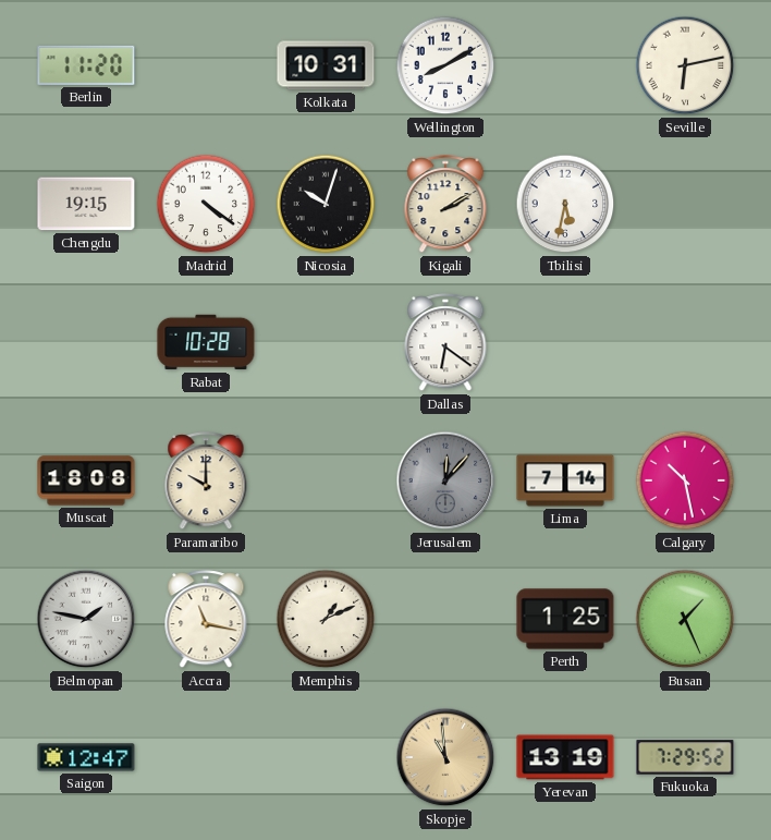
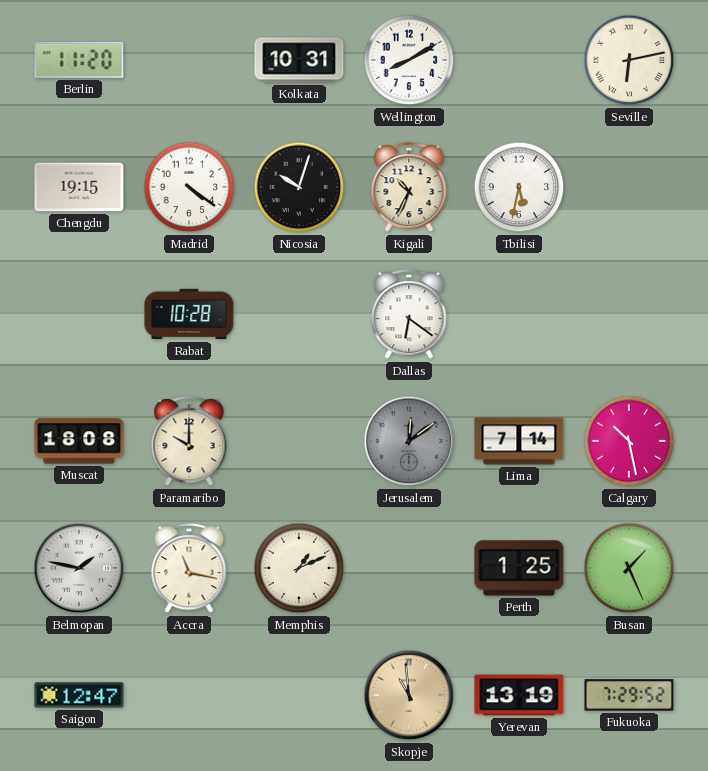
Kigali: 2:10 -> 10:34 (409, 188)
Jerusalem: 12:07 -> 12:09 (409, 441)
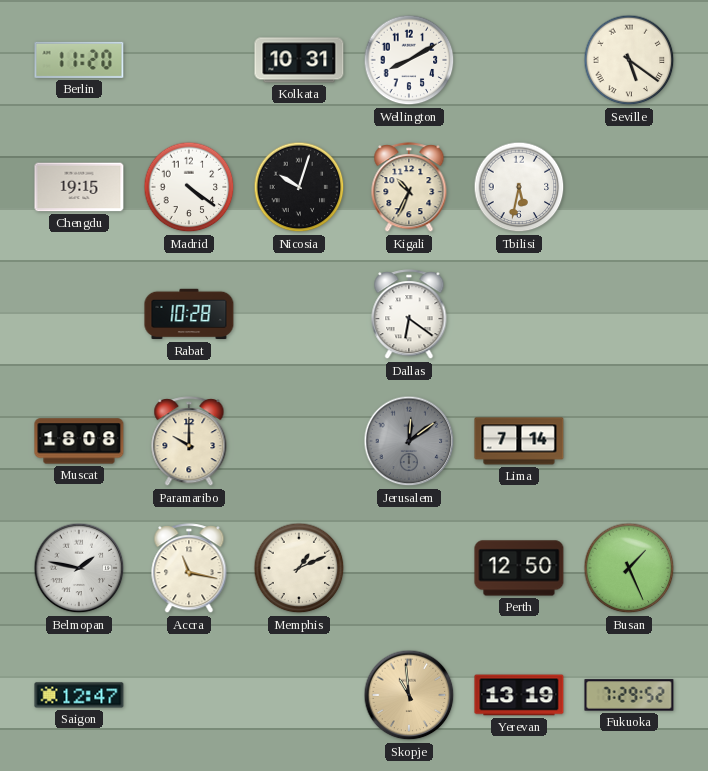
Seville: 6:13 -> 5:21 (629, 60)
Calgary: 10:28 -> none (629, 441)
Perth: 1:25 -> 12:50 (519, 568)
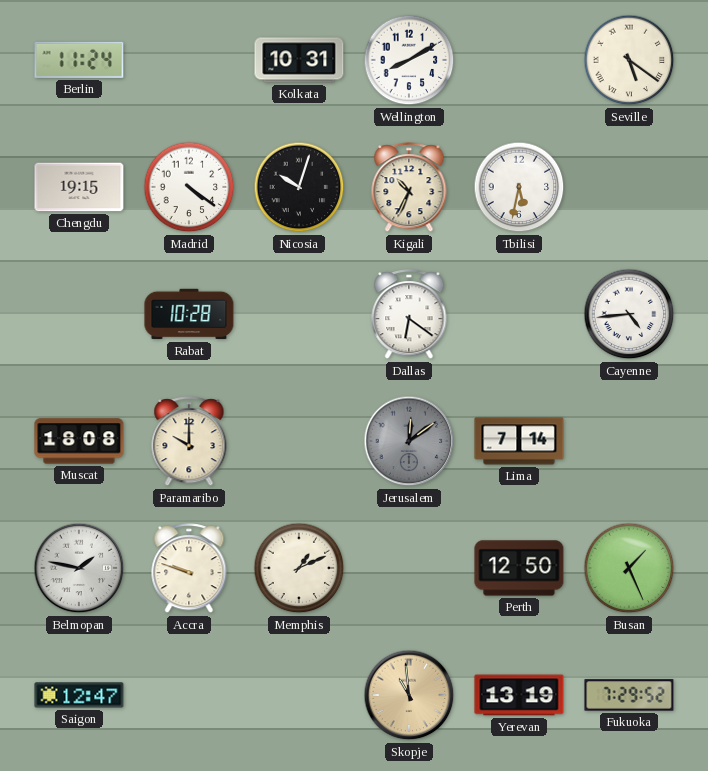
Berlin: 11:20 -> 11:24 (79, 60)
Cayenne: none -> 4:44 (629, 314)
Accra: 11:17 -> 9:48 (189, 569)
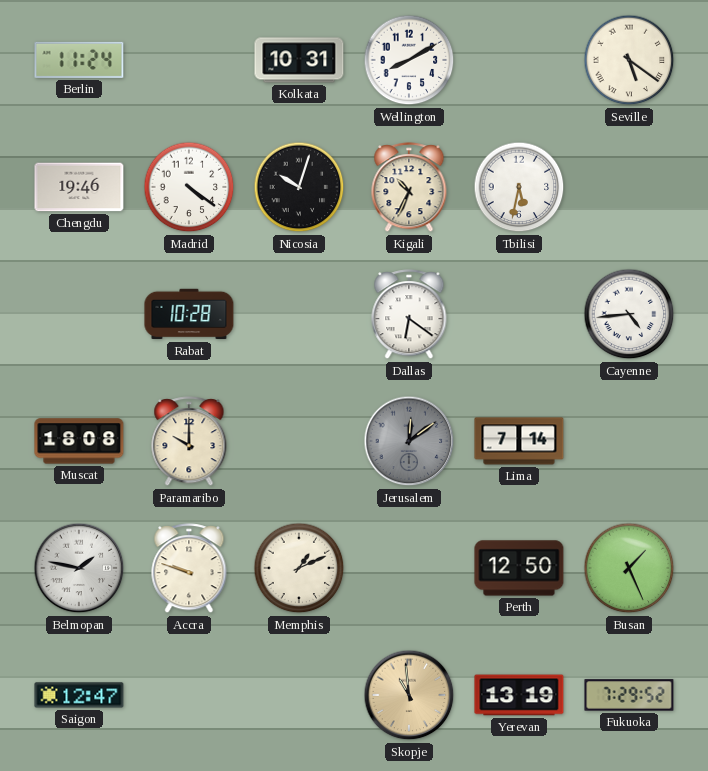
Chengdu: 19:15 -> 19:46 (79, 187)
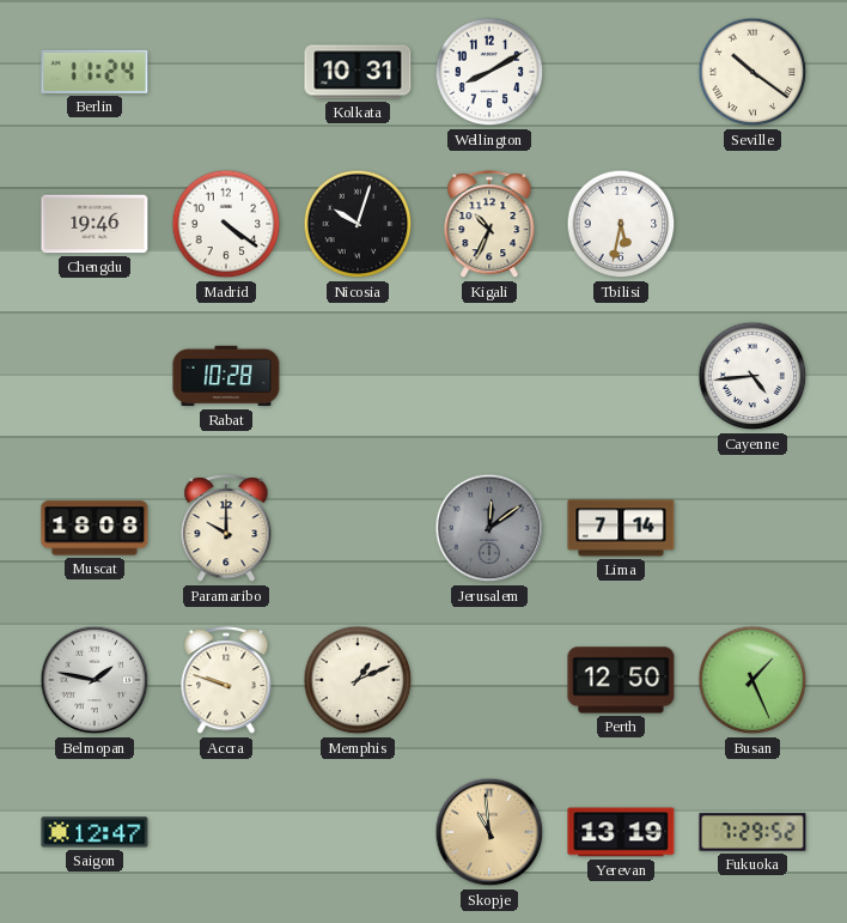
Seville: 5:21 -> 10:21 (752, 72)
Dallas: 6:21 -> none (409, 315)
